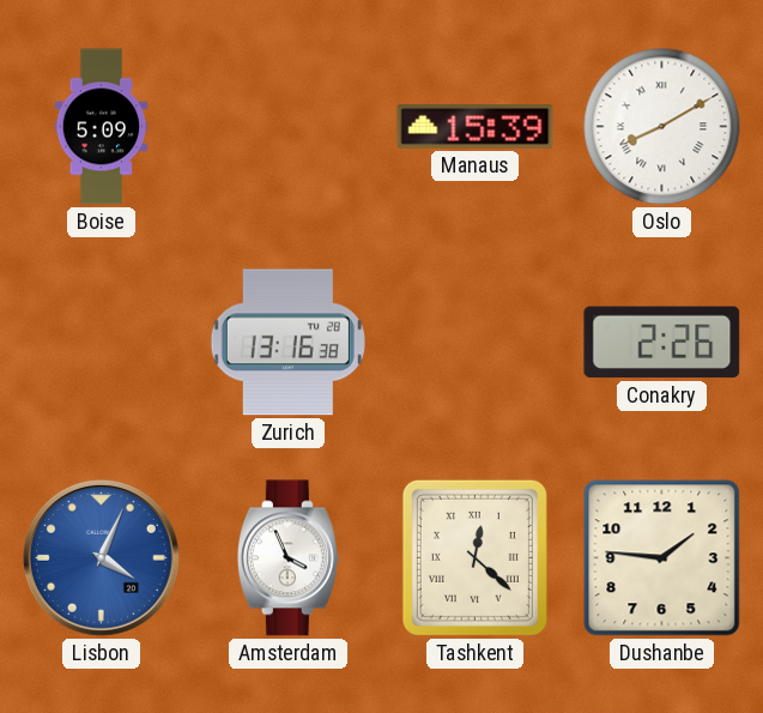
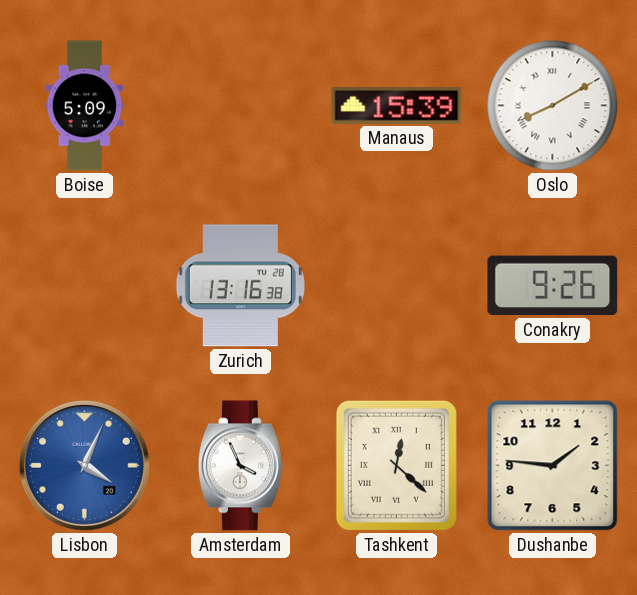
Conakry: 2:26 -> 9:26 (553, 286)
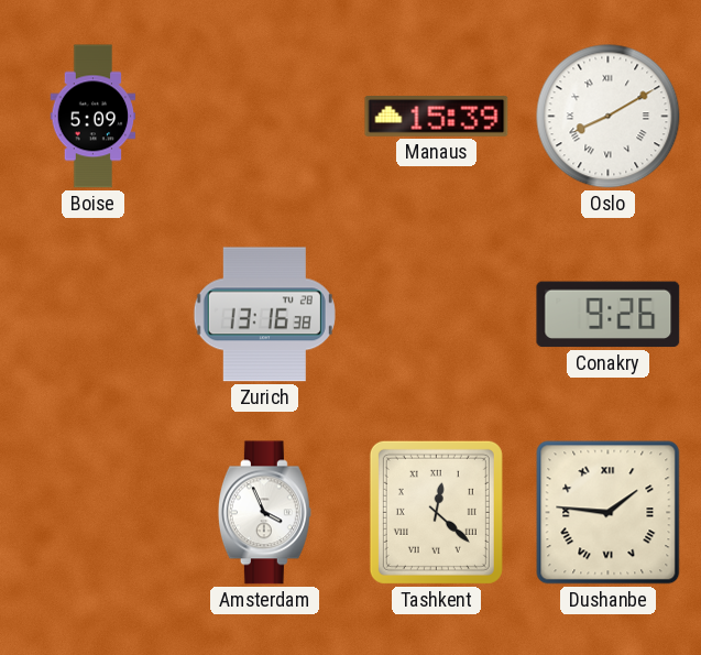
Lisbon: 4:04 -> none (84, 465)
Dushanbe numerals: Arabic -> Roman (609, 513)
